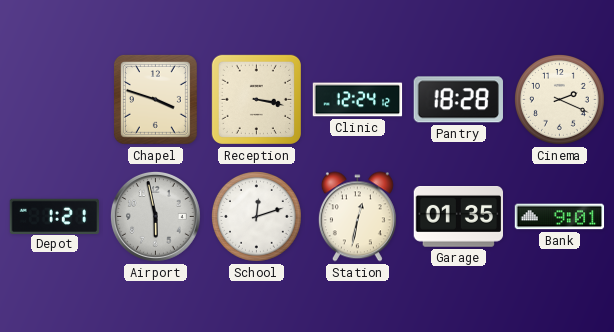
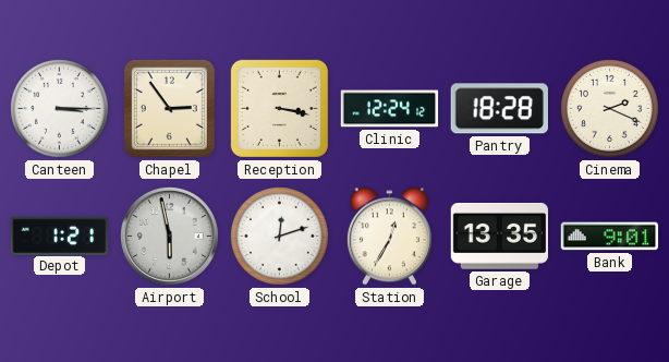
Canteen: none -> 3:15 (60, 109)
Chapel: 3:48 -> 2:54 (169, 108)
Station: 12:32 -> 12:35 (389, 237)
Garage: 01:35 -> 13:35 (499, 237)
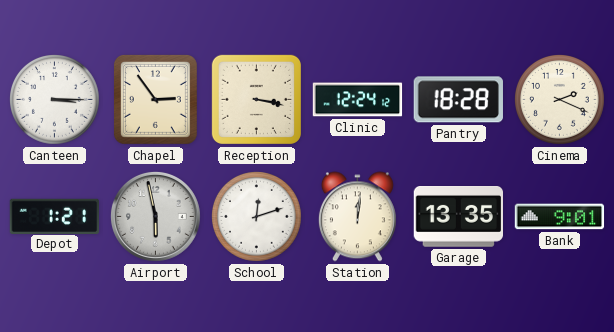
Station: 12:35 -> 12:01 (357, 217)
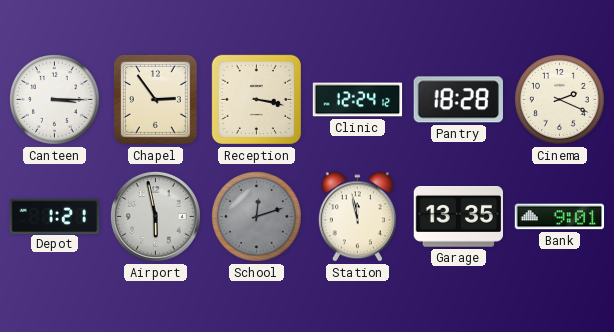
School dial: white -> grey (257, 217)
Station: 12:01 -> 11:58 (357, 217)
